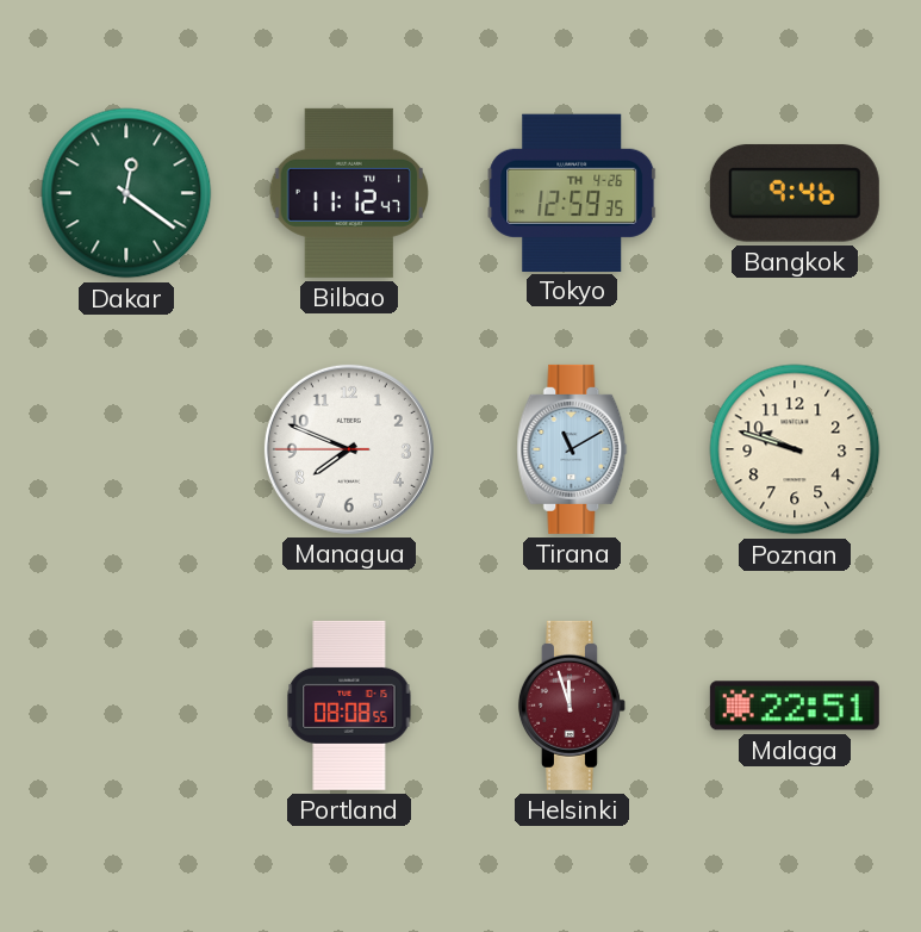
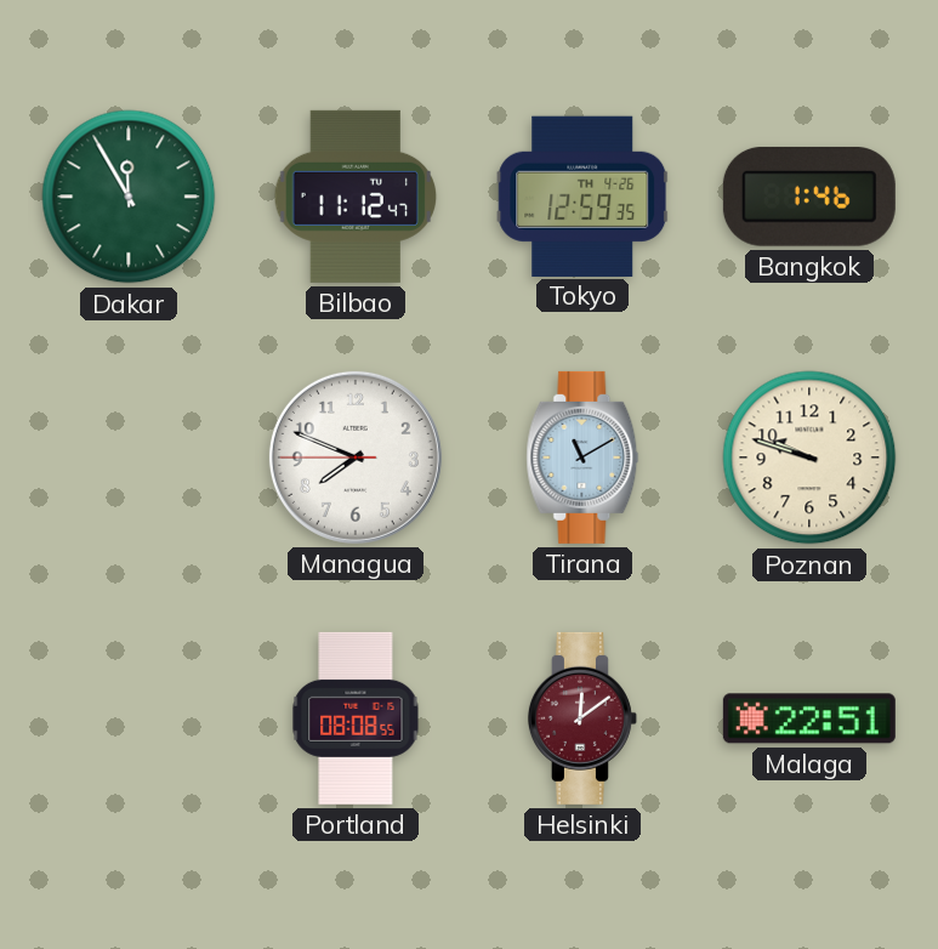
Dakar: 12:21 -> 11:55 (129, 197)
Bangkok: 9:46 -> 1:46 (809, 197)
Helsinki: 11:57 -> 12:09 (582, 718)
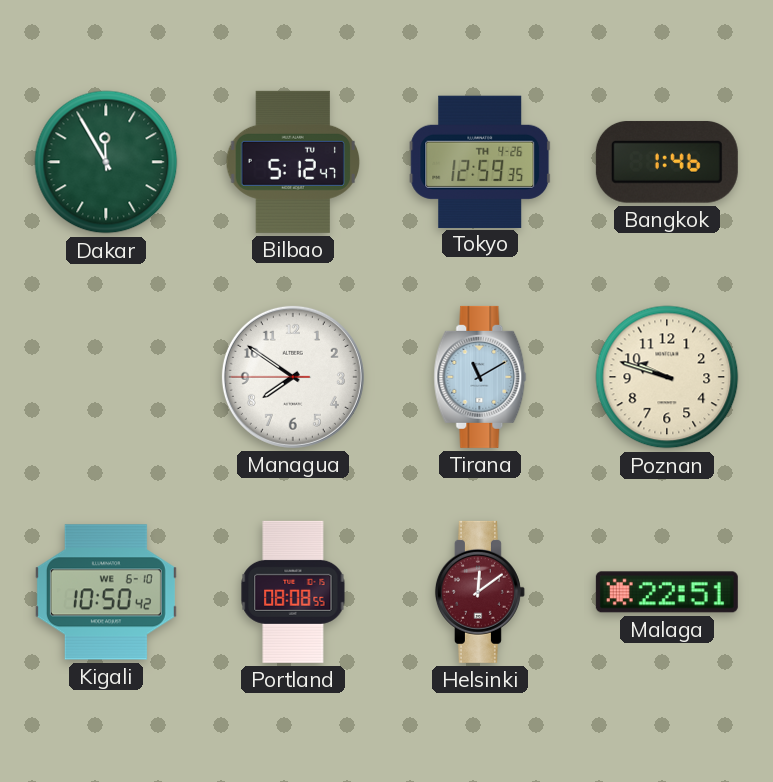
Bilbao: 11:12 -> 5:12 (292, 162)
Managua: 7:48 -> 7:50 (293, 377)
Kigali: none -> 10:50 (106, 592)
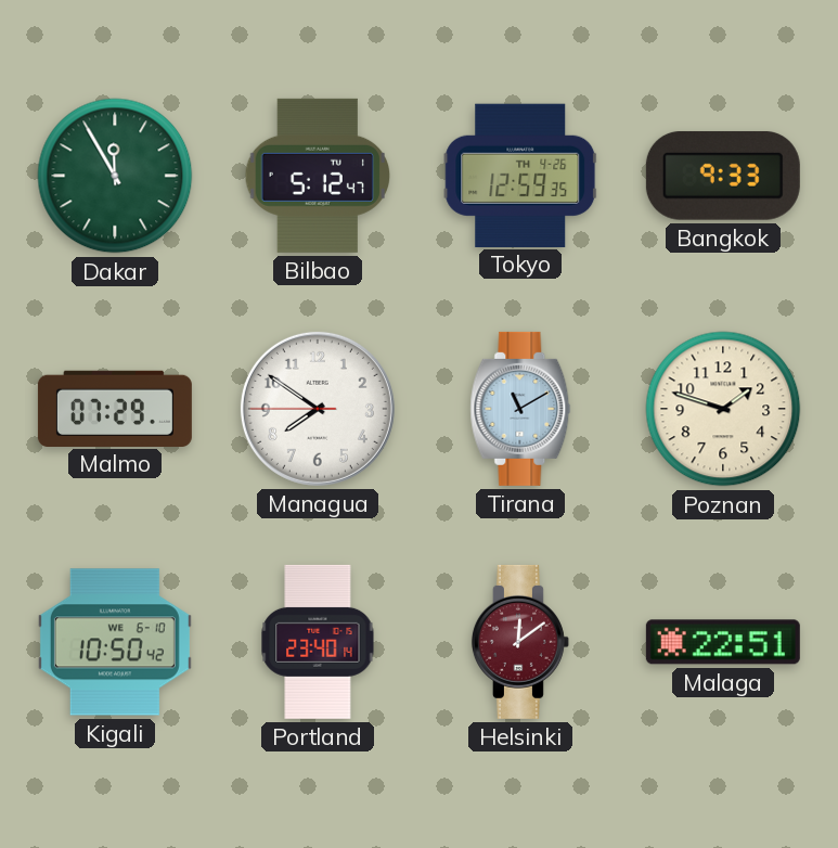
Bangkok: 1:46 -> 9:33 (723, 176)
Malmo: none -> 07:29 (115, 408)
Poznan: 9:48 -> 1:48 (723, 409)
Portland: 08:08 -> 23:40 (318, 642)
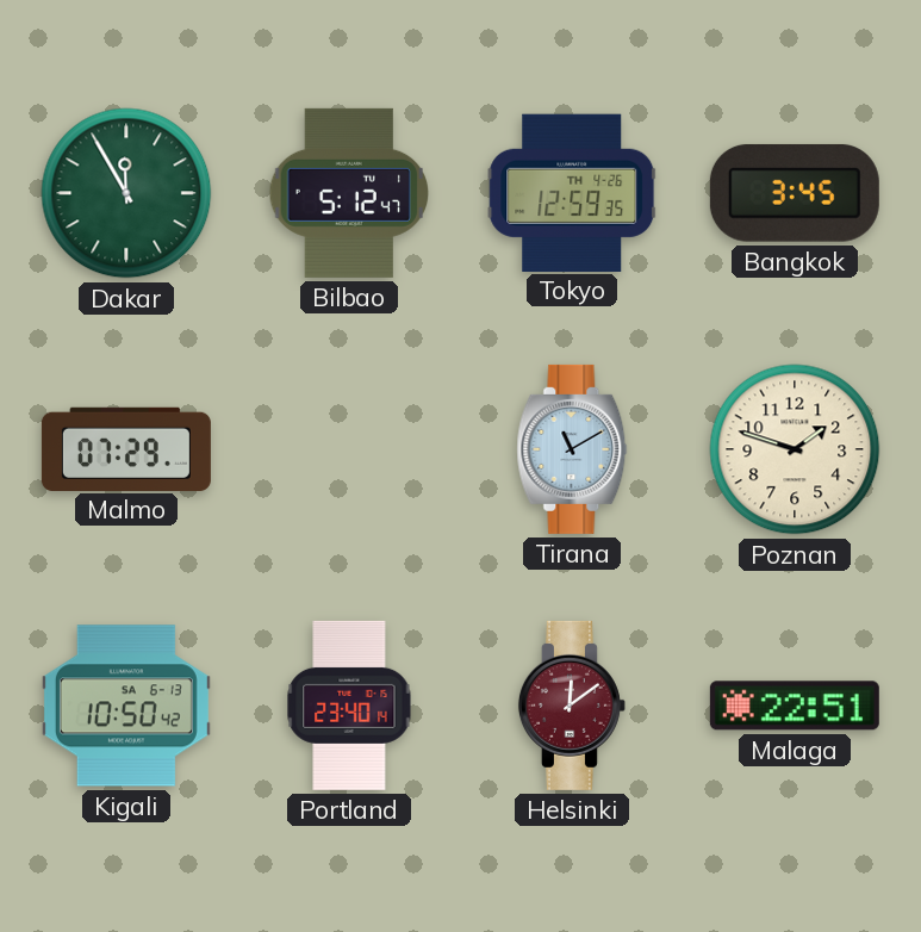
Bangkok: 9:33 -> 3:45 (795, 193)
Managua: 7:50 -> none (318, 409)
Kigali date: WE 6-10 -> SA 6-13 (126, 706)
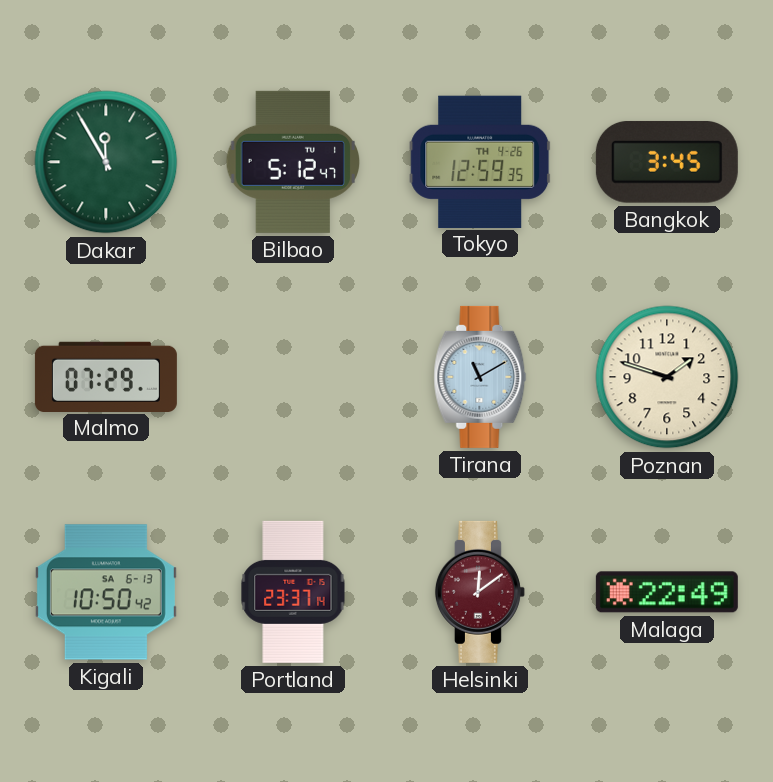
Portland: 23:40 -> 23:37 (293, 592)
Malaga: 22:51 -> 22:49 (667, 592)
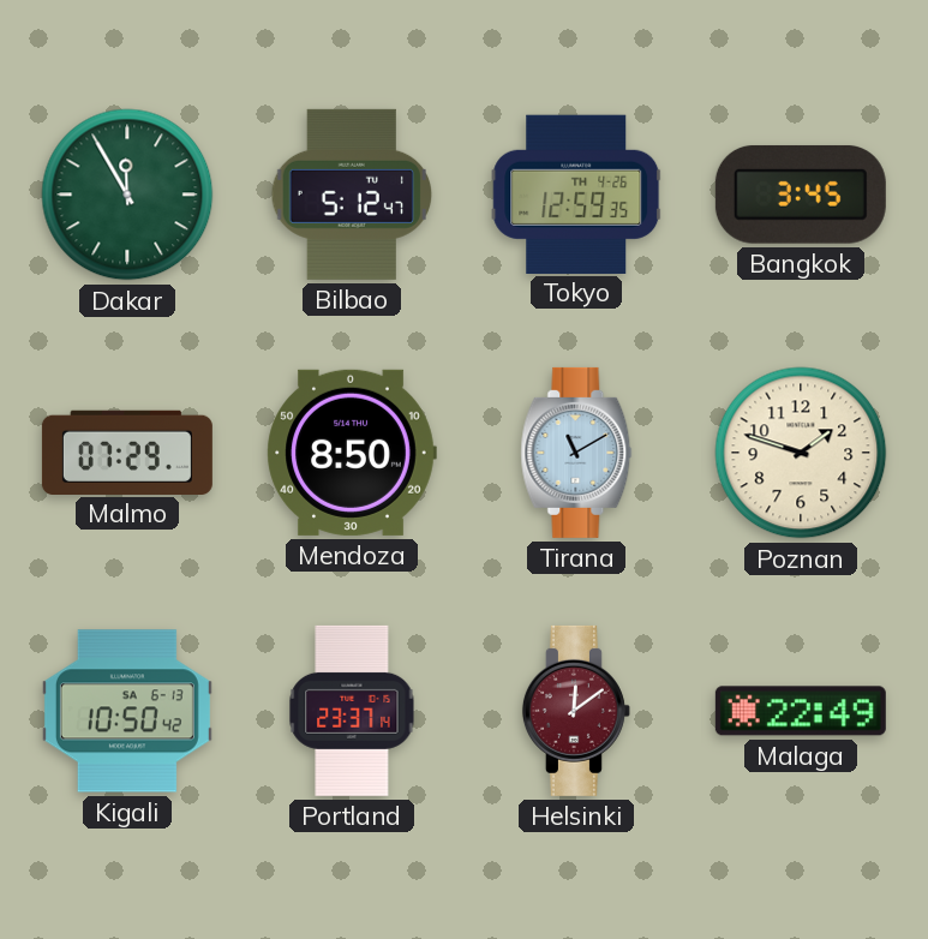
Mendoza: none -> 8:50 (352, 453)
